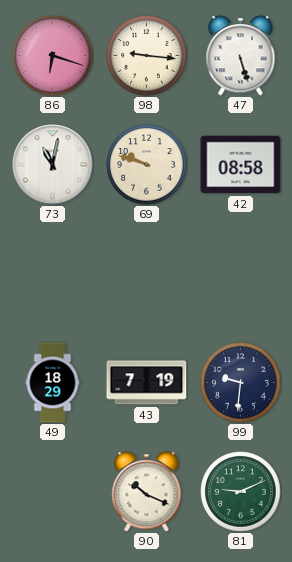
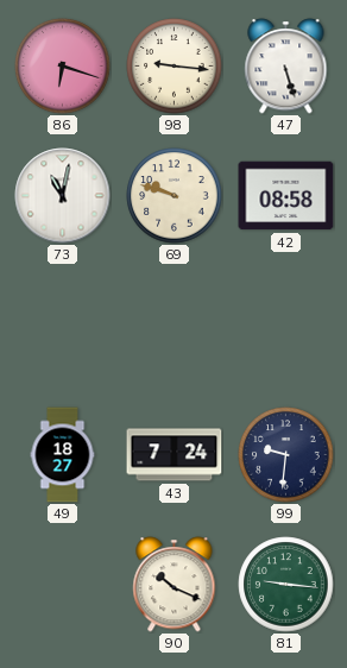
49: 18:29 -> 18:27 (63, 455)
43: 7:19 -> 7:24 (175, 455)
81: 9:11 -> 9:16 (286, 585)
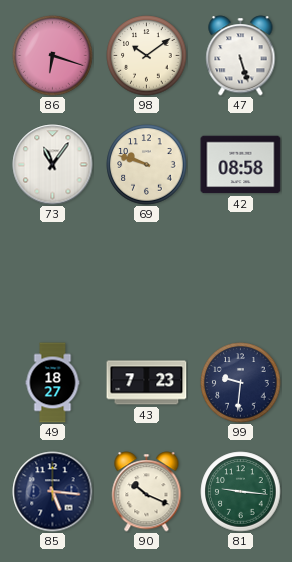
98: 9:16 -> 10:09 (147, 56)
73: 11:02 -> 11:06 (53, 165)
43: 7:24 -> 7:23 (147, 383)
85: none -> 5:16 (53, 492)
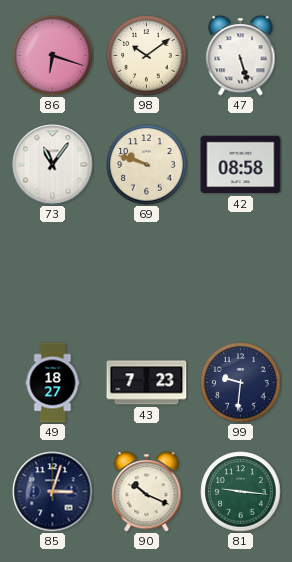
85: 5:16 -> 3:03 (53, 492)
